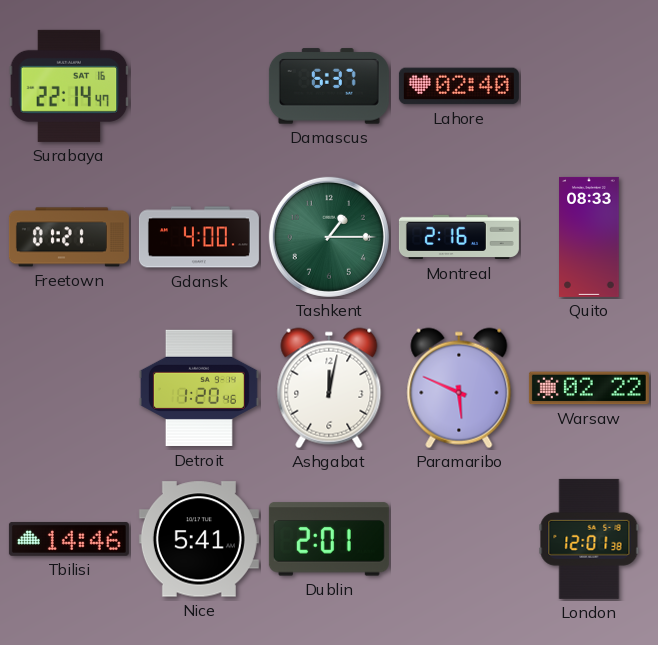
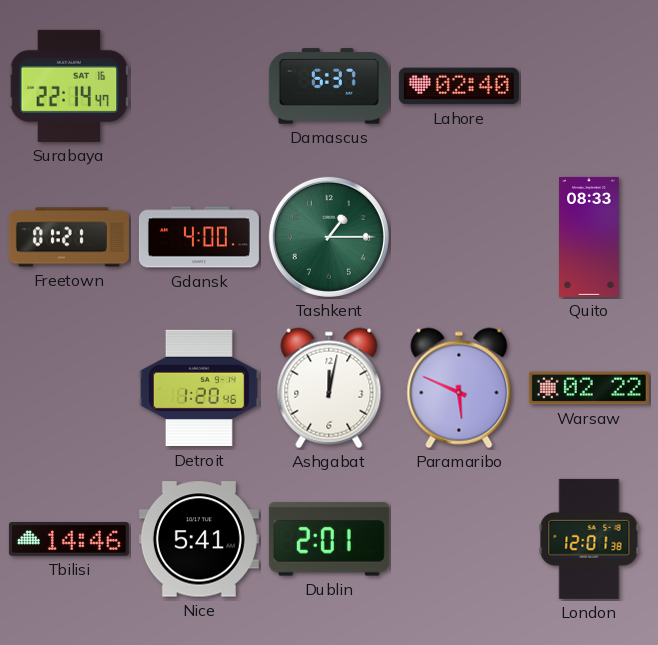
Montreal: 2:16 -> none (459, 237)
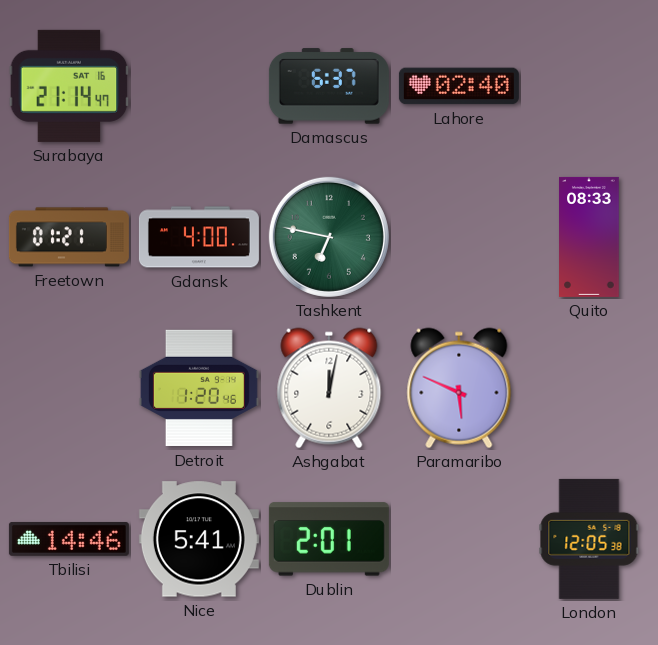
Surabaya: 22:14 -> 21:14 (69, 86)
Tashkent: 1:15 -> 6:47 (329, 237)
Warsaw: 02:22 -> none (589, 388)
London: 12:01 -> 12:05 (589, 539)
